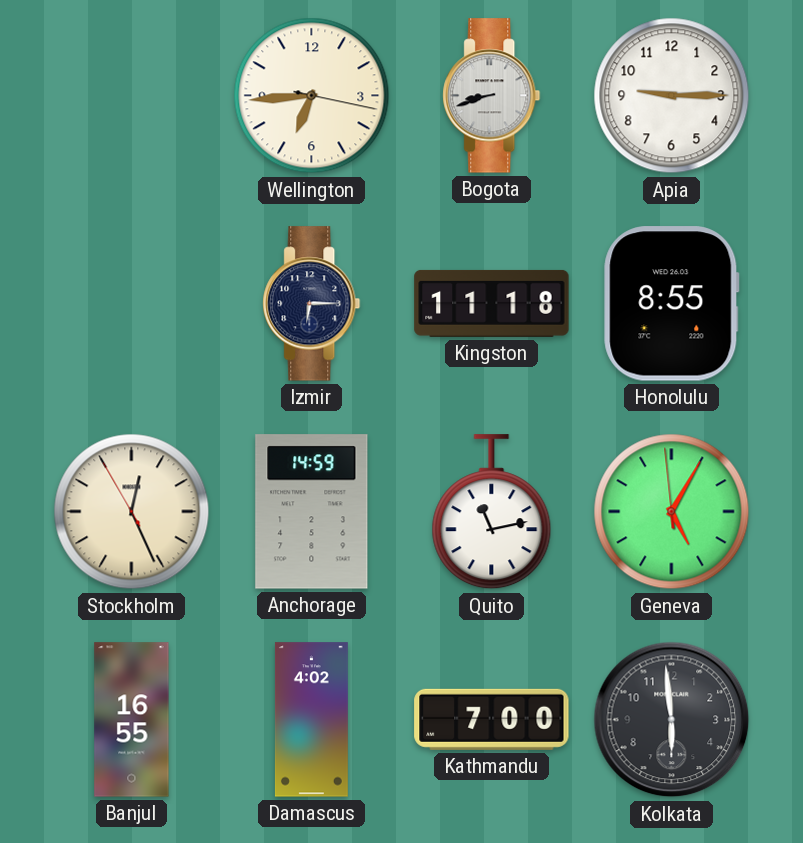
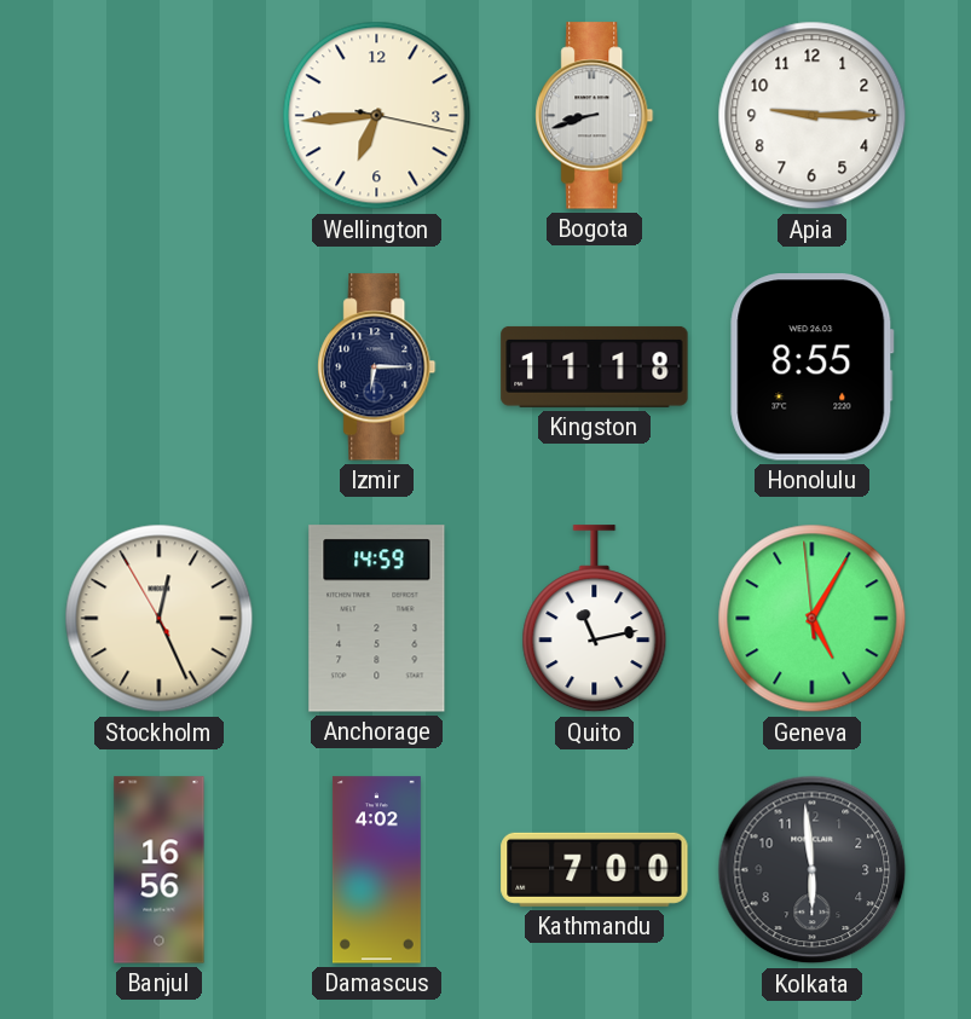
Banjul: 16:55 -> 16:56 (160, 870)
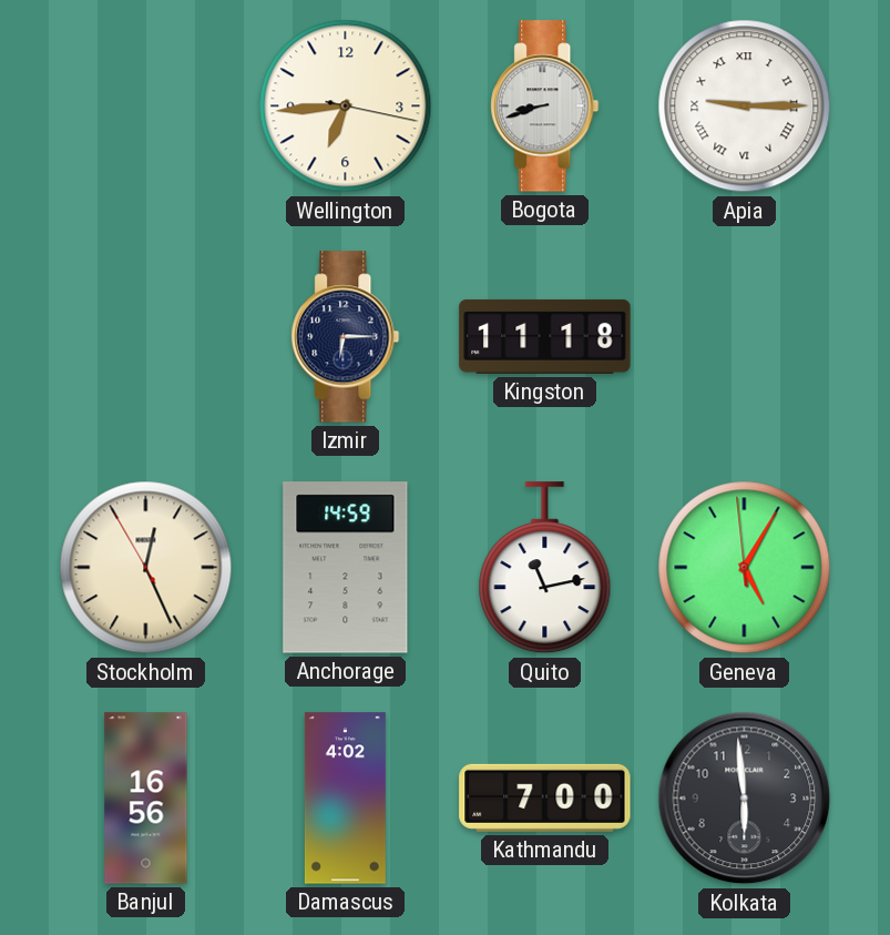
Apia numerals: Arabic -> Roman (745, 106)
Honolulu: 8:55 -> none (813, 367)
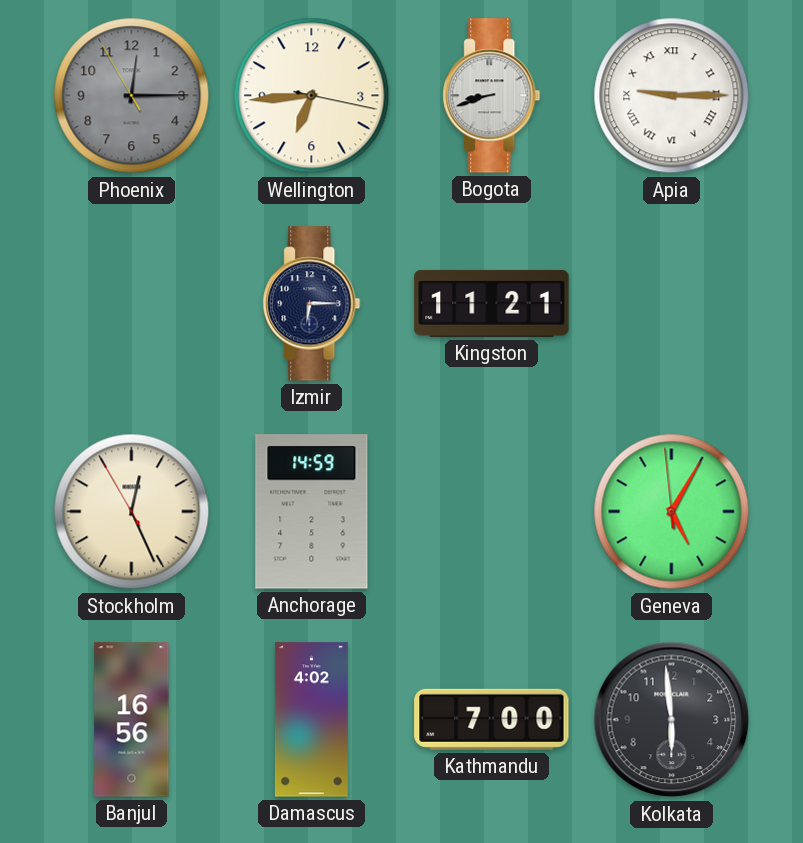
Phoenix: none -> 12:14 (132, 96)
Kingston: 11:18 -> 11:21 (492, 303)
Quito: 11:13 -> none (545, 568)
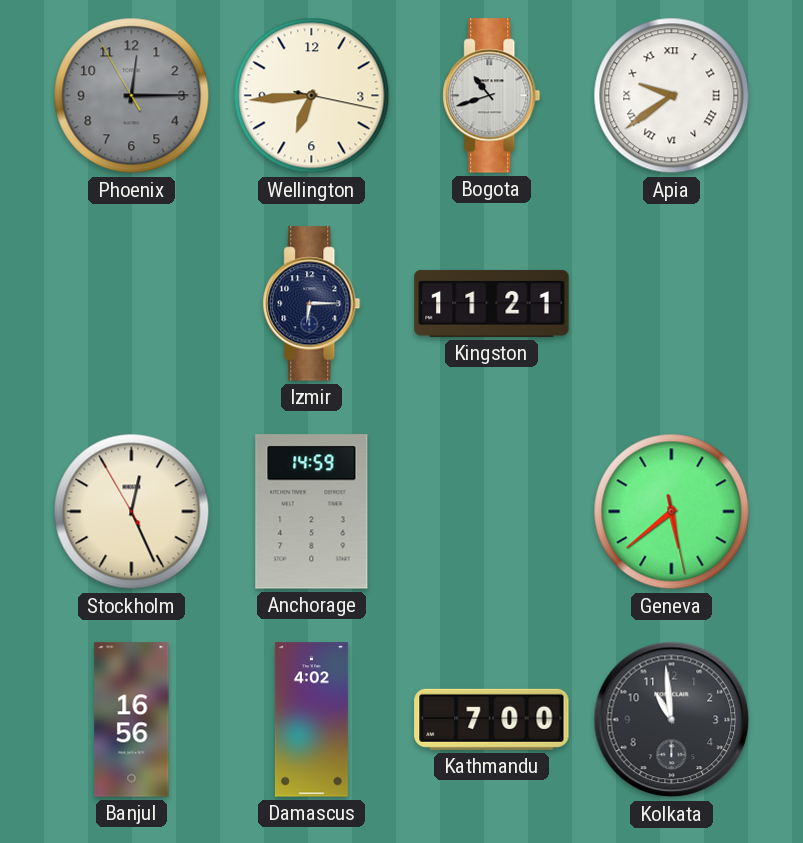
Bogota: 8:42 -> 10:42 (492, 96)
Apia: 9:15 -> 9:39 (672, 96)
Geneva: 5:04 -> 5:38 (672, 512)
Kolkata: 5:59 -> 10:59 (672, 720)
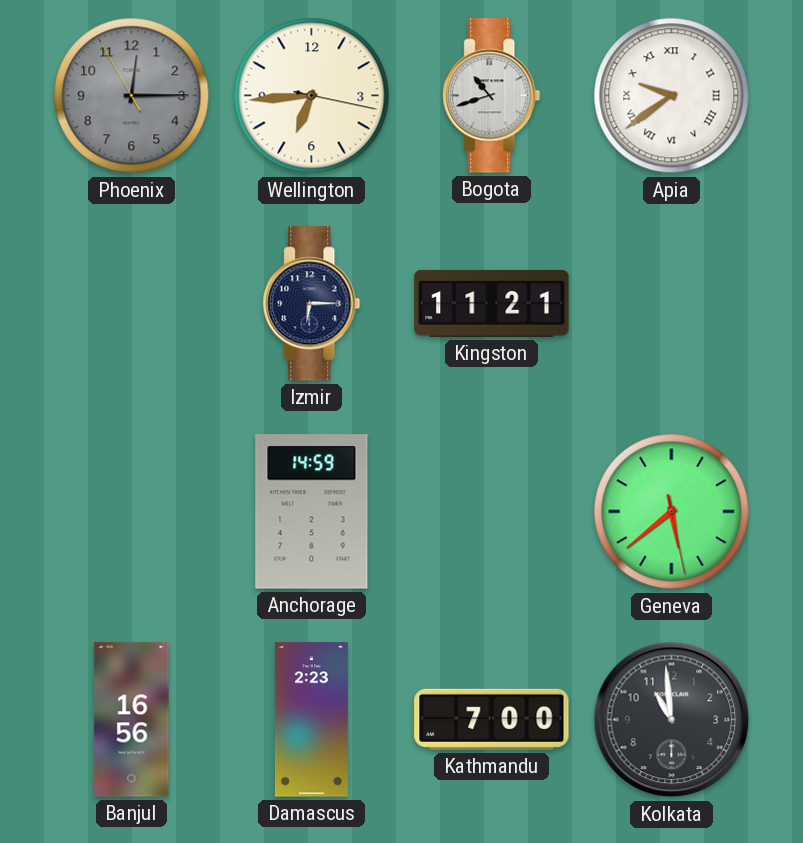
Stockholm: 12:25 -> none (132, 512)
Damascus: 4:02 -> 2:23 (311, 720)
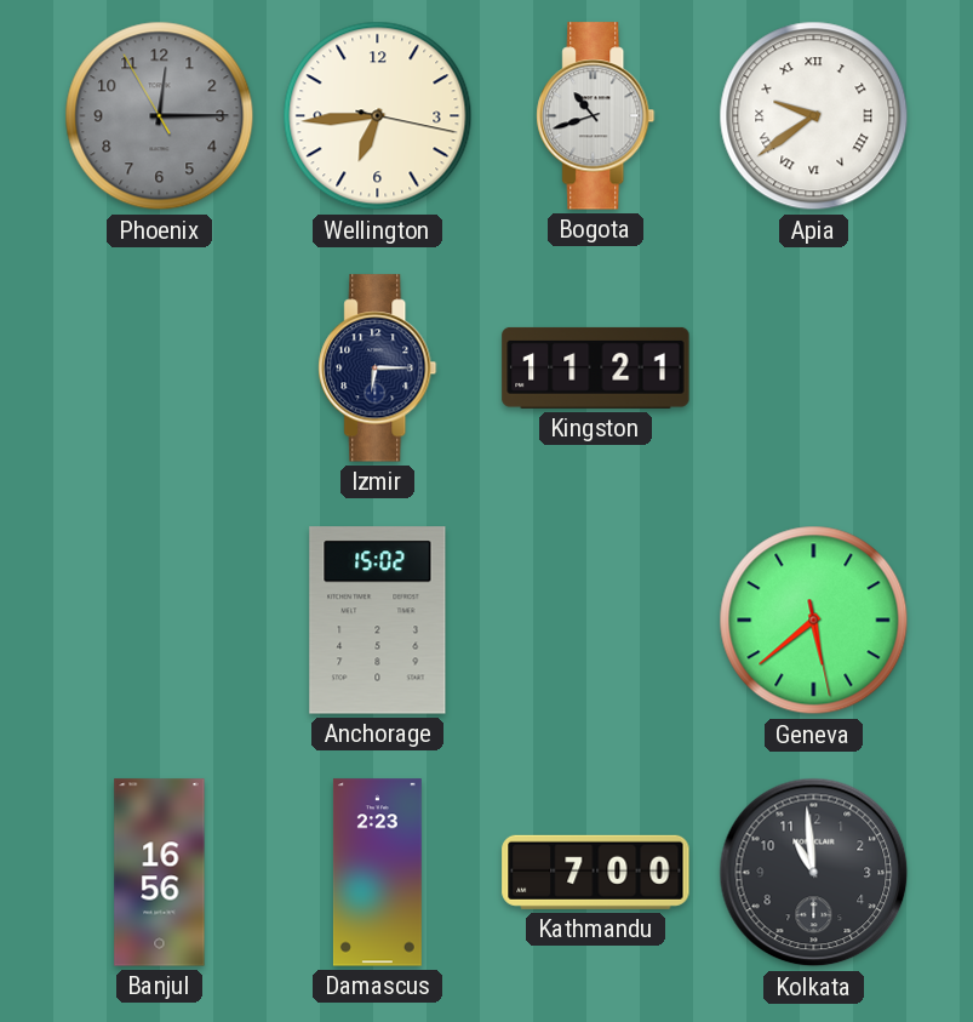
Anchorage: 14:59 -> 15:02 (378, 621)
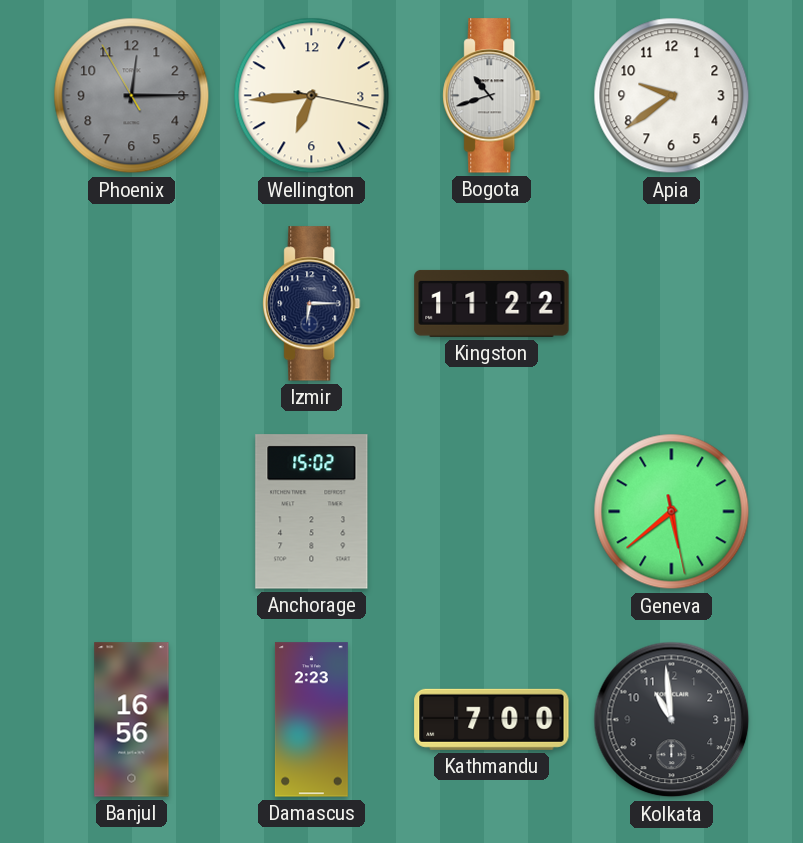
Apia numerals: Roman -> Arabic (672, 96)
Kingston: 11:21 -> 11:22 (492, 303)
